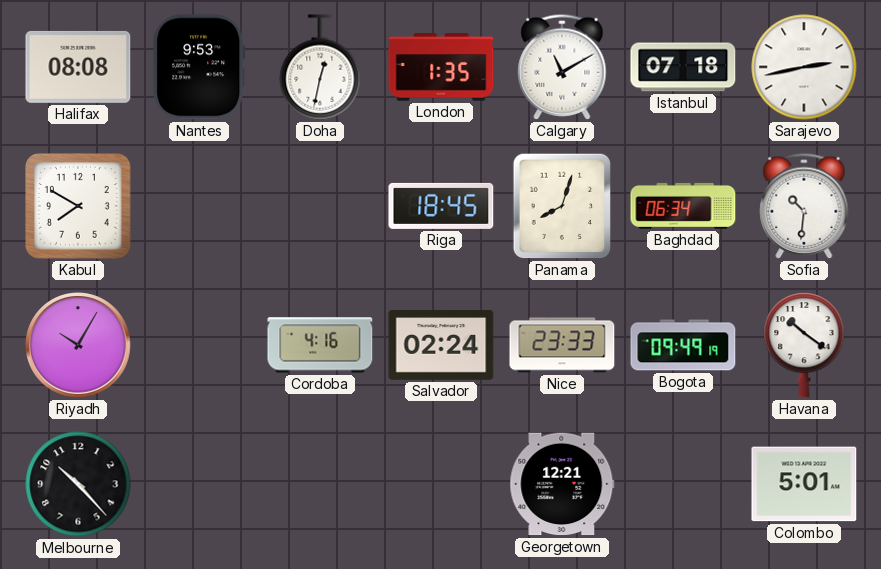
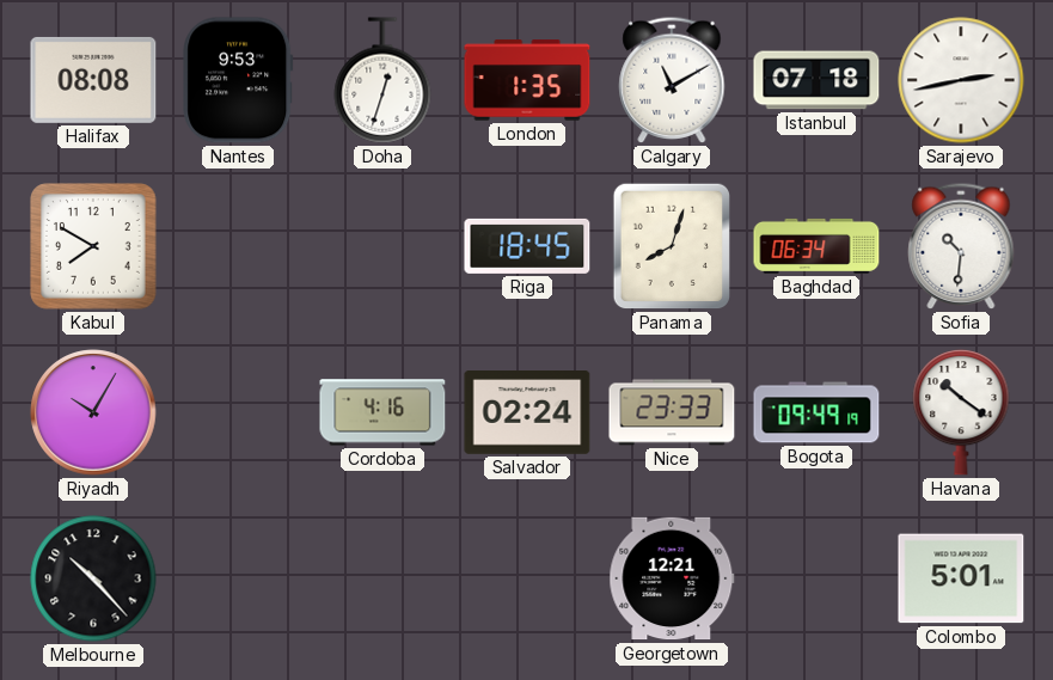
Doha: 12:32 -> 12:33 (382, 80)
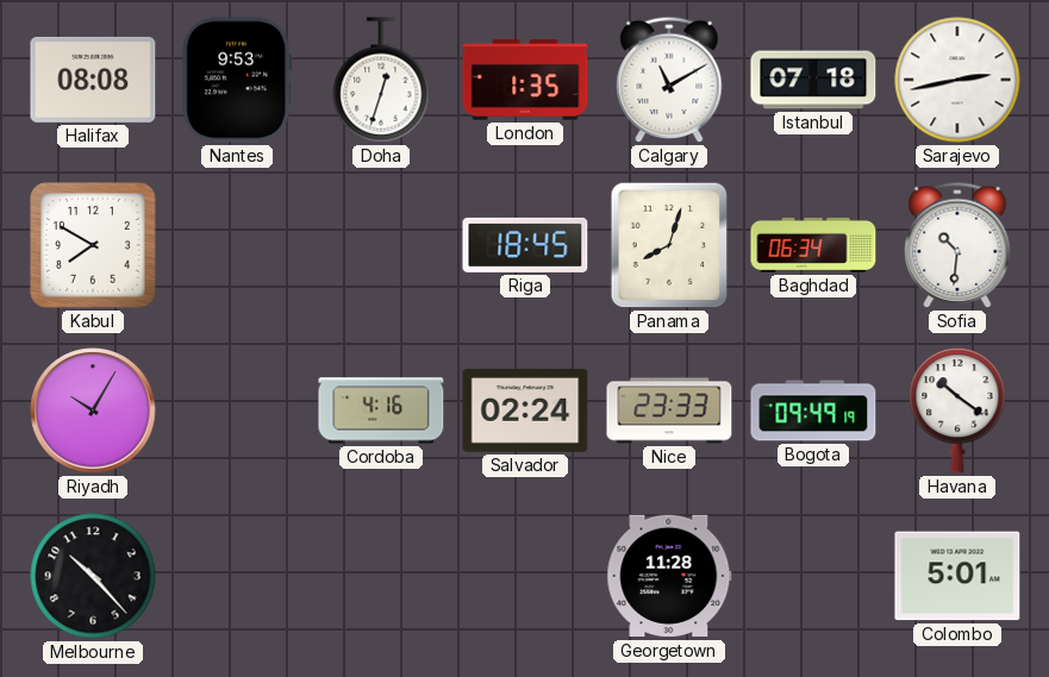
Georgetown: 12:21 -> 11:28 (669, 576)
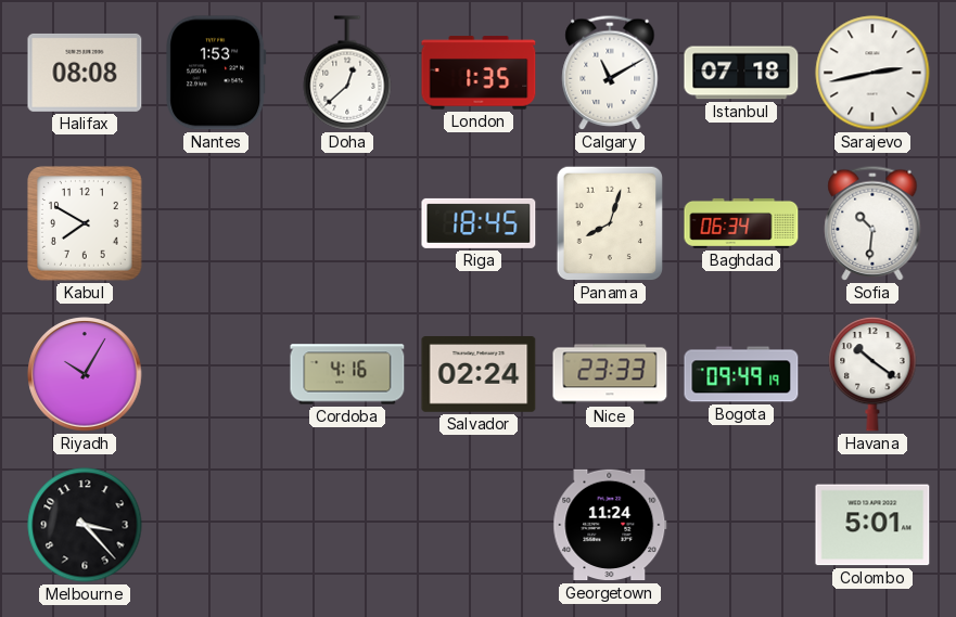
Nantes: 9:53 -> 1:53 (216, 73)
Doha: 12:33 -> 12:38 (347, 73)
Melbourne: 10:23 -> 3:23 (85, 525)
Georgetown: 11:28 -> 11:24 (610, 525)
